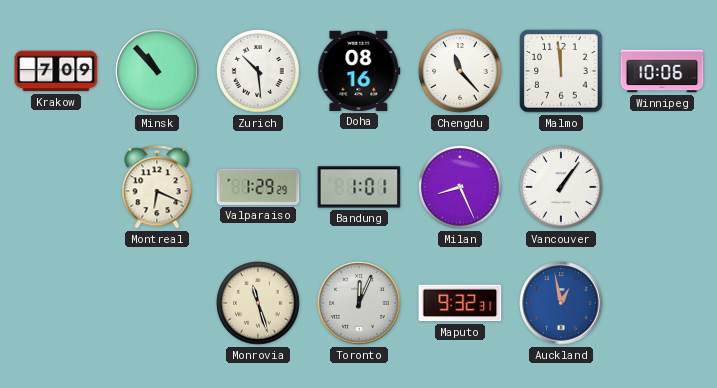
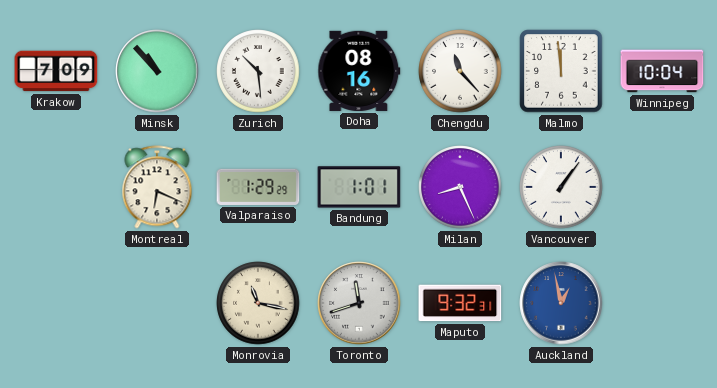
Winnipeg: 10:06 -> 10:04 (662, 71)
Monrovia: 11:27 -> 11:17 (258, 303)
Toronto: 12:04 -> 11:42 (359, 303)
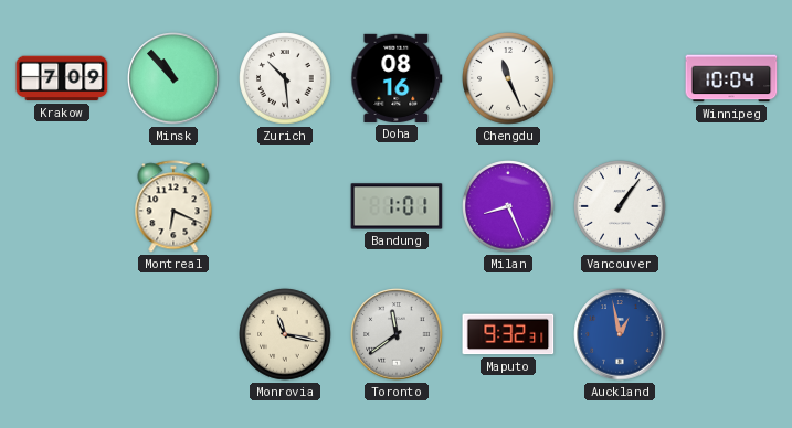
Chengdu: 11:23 -> 11:26 (508, 78)
Malmo: 11:59 -> none (561, 71)
Valparaiso: 1:29 -> none (258, 187)
Toronto: 11:42 -> 11:39 (397, 334)
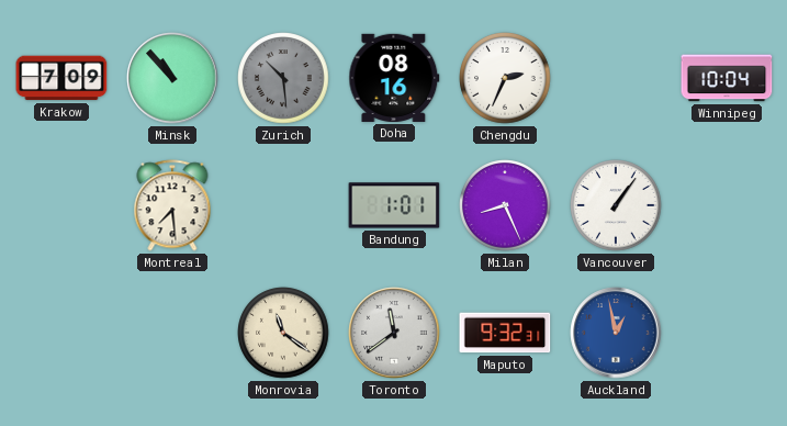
Zurich dial: white -> grey (283, 78)
Chengdu: 11:26 -> 2:34 (505, 78)
Montreal: 6:19 -> 7:29 (172, 205)
Monrovia: 11:17 -> 11:21 (283, 333)
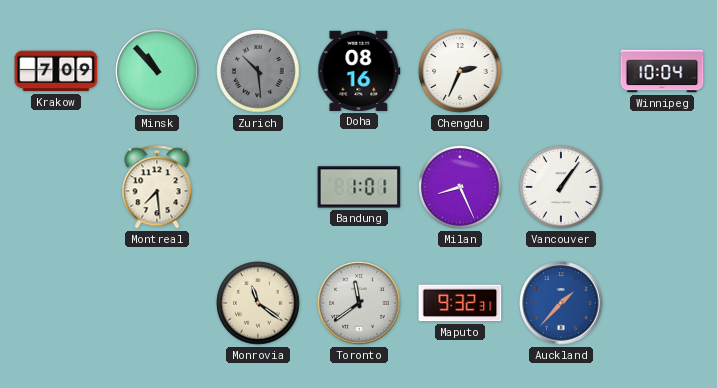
Auckland: 12:58 -> 1:37 (561, 303)
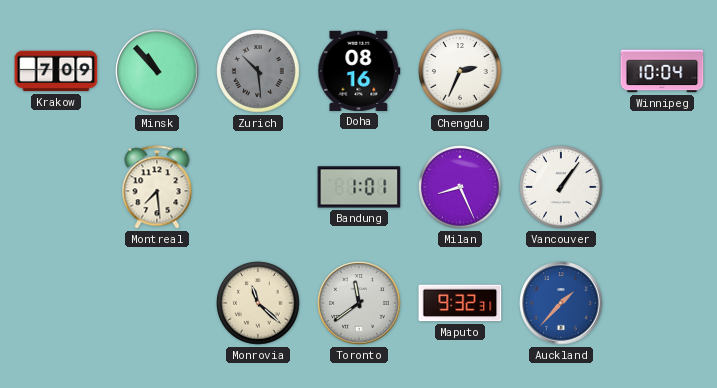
Monrovia: 11:21 -> 11:22 (258, 303)
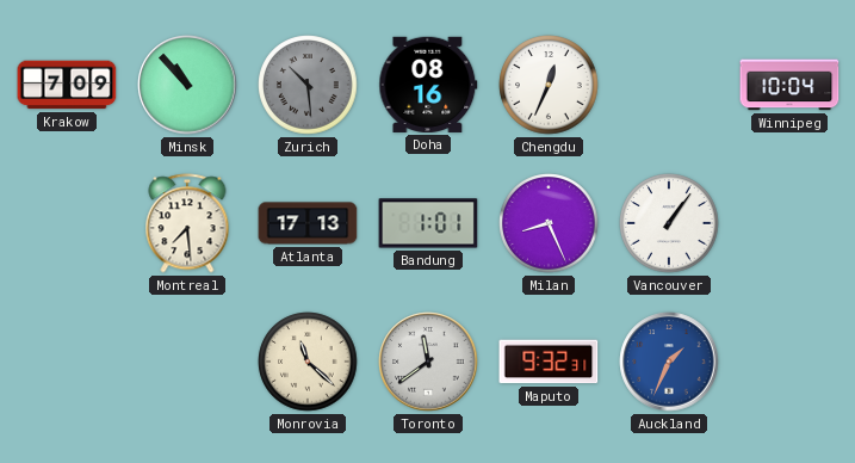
Chengdu: 2:34 -> 12:34 (549, 85)
Atlanta: none -> 17:13 (308, 223)
Auckland: 1:37 -> 1:34 (669, 362)
